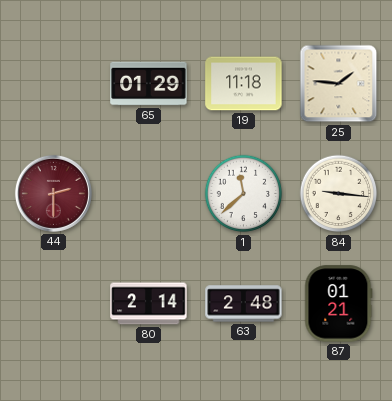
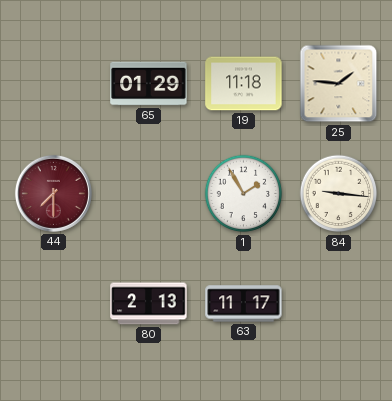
44: 2:30 -> 7:30 (53, 193)
1: 11:38 -> 1:55 (244, 194)
80: 2:14 -> 2:13 (149, 304)
63: 2:48 -> 11:17 (244, 304)
87: 01:21 -> none (339, 304)
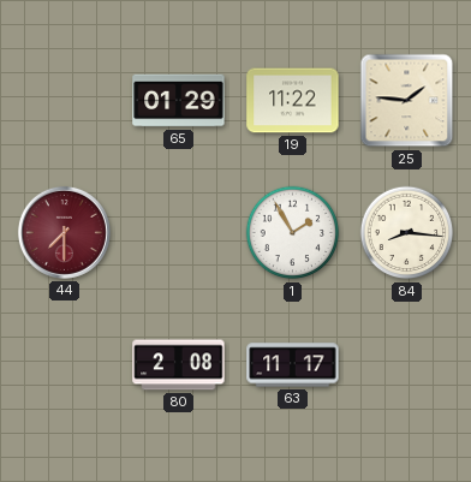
19: 11:18 -> 11:22 (293, 101)
84: 9:16 -> 8:16 (407, 233)
80: 2:13 -> 2:08 (179, 365)
